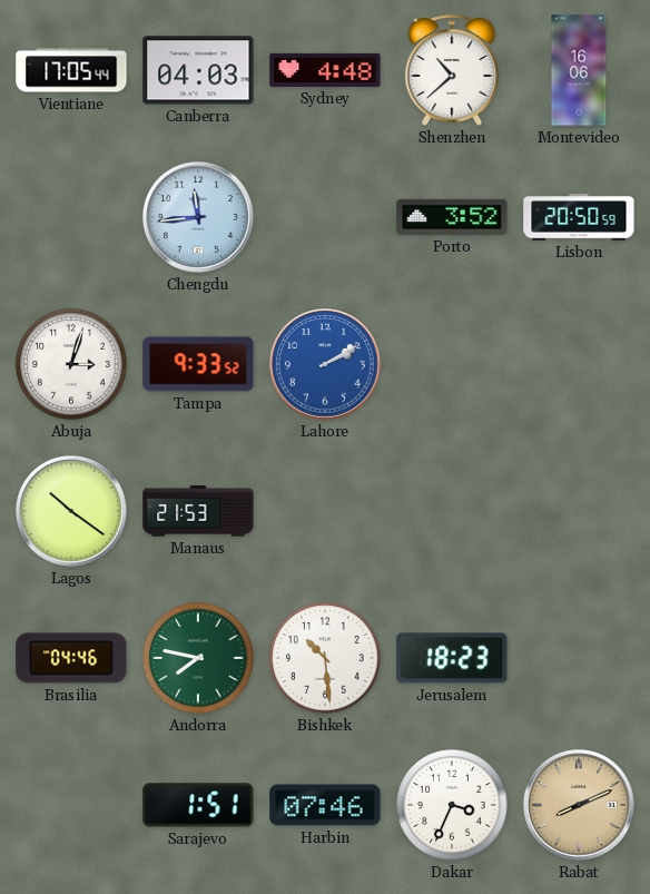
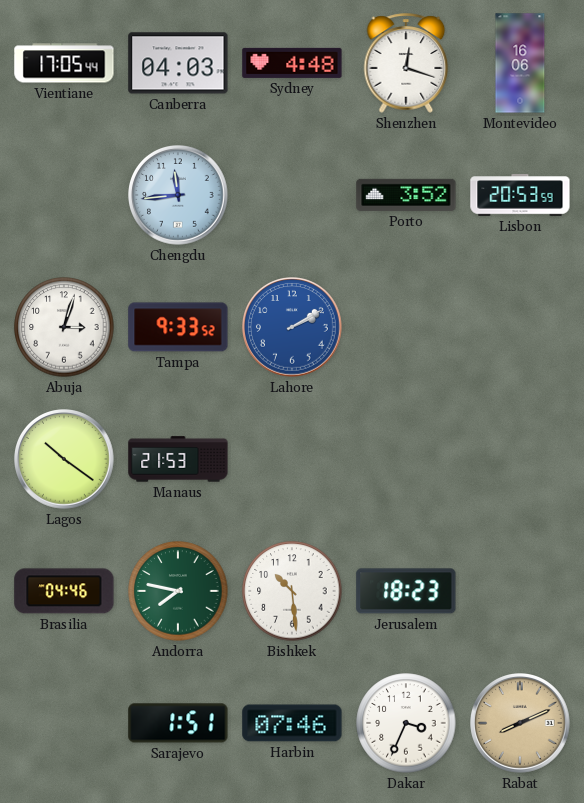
Shenzhen: 10:38 -> 12:18 (406, 63)
Lisbon: 20:50 -> 20:53 (520, 195)
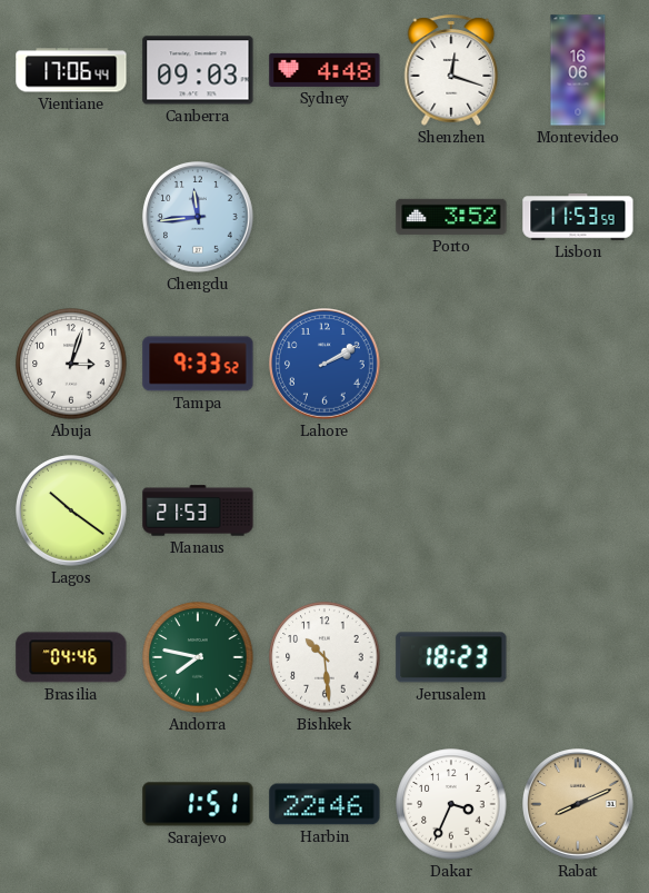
Vientiane: 17:05 -> 17:06 (71, 70)
Canberra: 04:03 -> 09:03 (198, 70)
Lisbon: 20:53 -> 11:53 (578, 217)
Harbin: 07:46 -> 22:46 (324, 804)
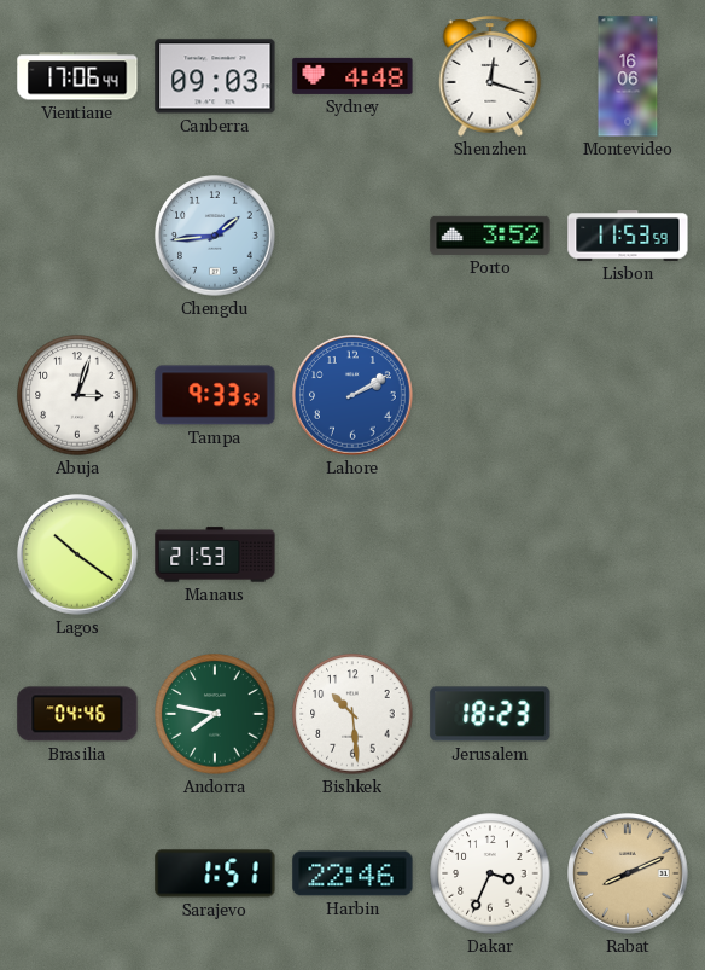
Chengdu: 11:44 -> 1:44 (216, 237)
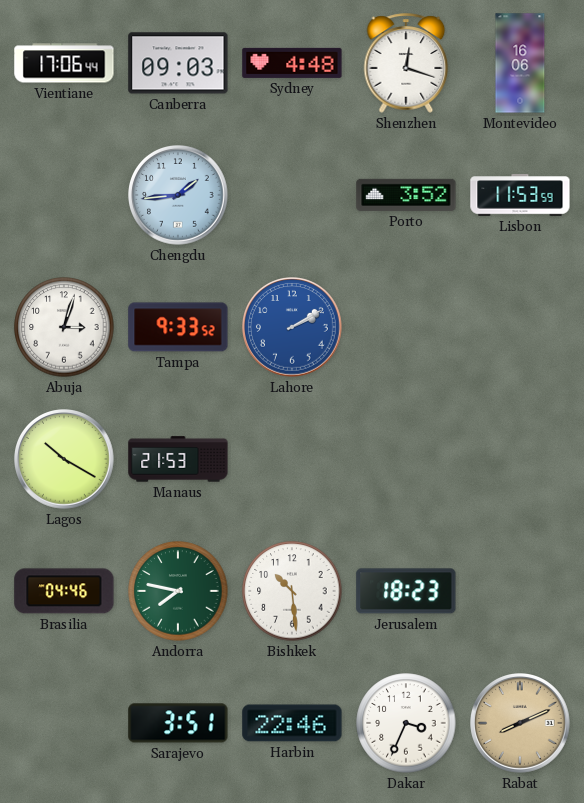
Lagos: 10:21 -> 10:20 (65, 460)
Sarajevo: 1:51 -> 3:51 (178, 723)
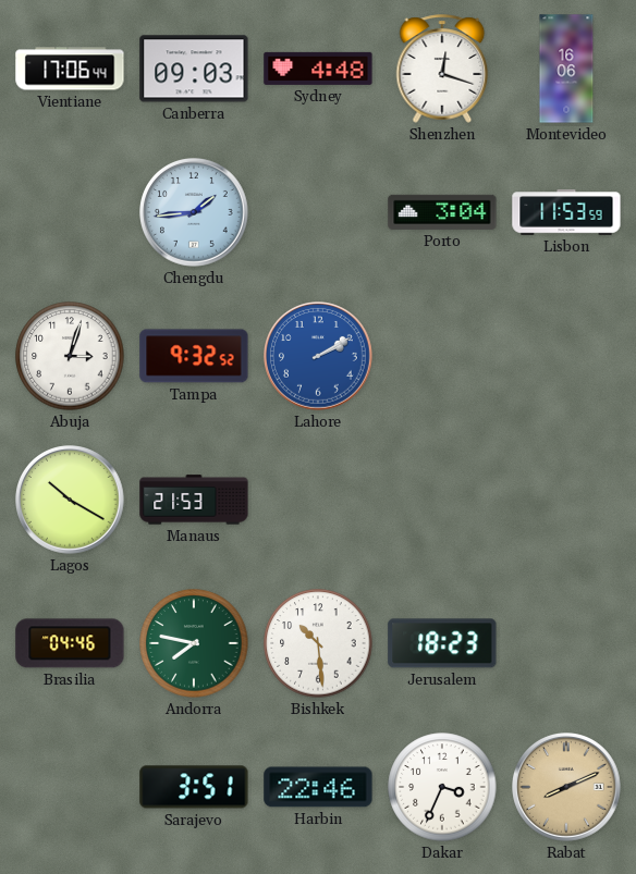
Porto: 3:52 -> 3:04 (442, 212)
Tampa: 9:33 -> 9:32 (194, 356)
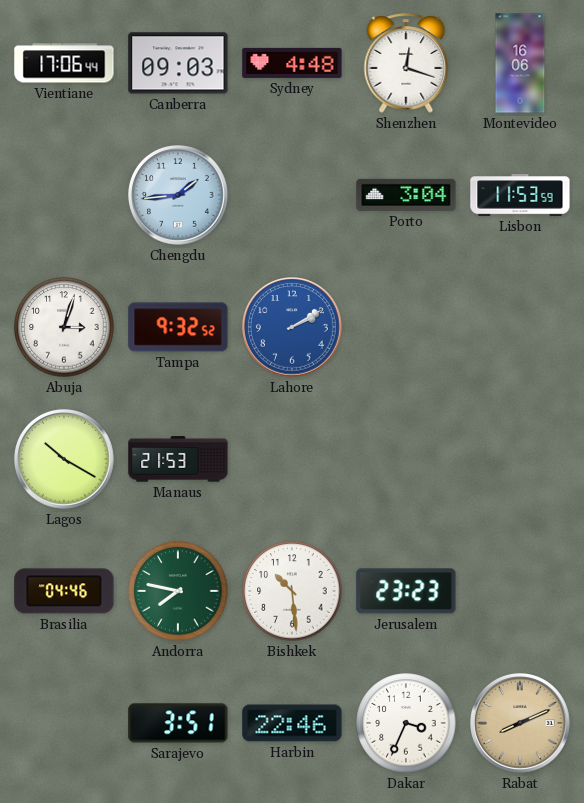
Jerusalem: 18:23 -> 23:23 (406, 591)
